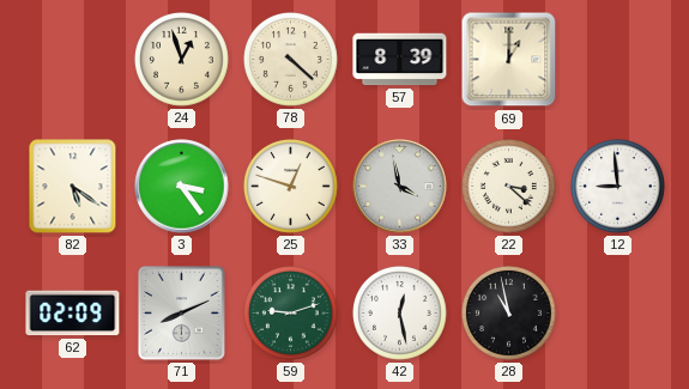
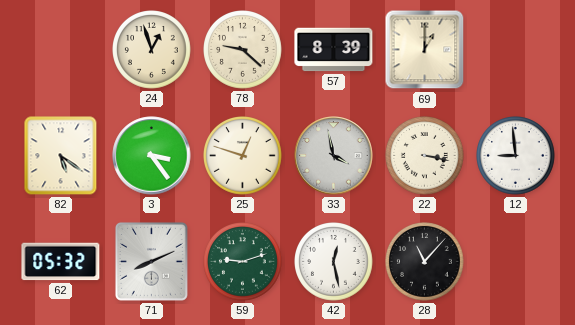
78: 4:22 -> 9:22 (243, 50)
22: 3:22 -> 3:17 (425, 156)
62: 02:09 -> 05:32 (61, 262)
28: 10:58 -> 11:07 (425, 262)
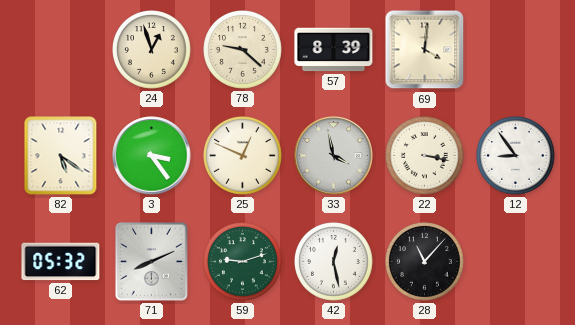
69: 1:00 -> 4:01 (425, 50)
25: 12:48 -> 12:49 (243, 156)
12: 8:59 -> 8:54 (516, 156)
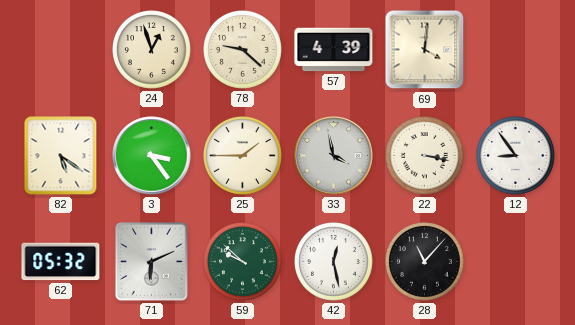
57: 8:39 -> 4:39 (334, 50)
25: 12:49 -> 1:45 (243, 156)
71: 8:11 -> 6:11 (151, 261)
59: 9:12 -> 9:52 (243, 262)
